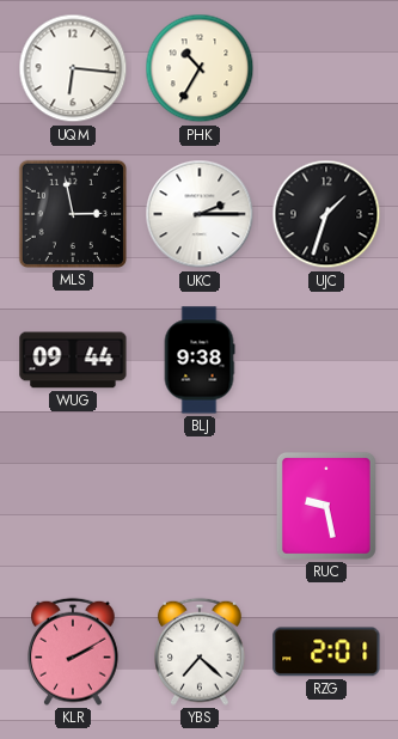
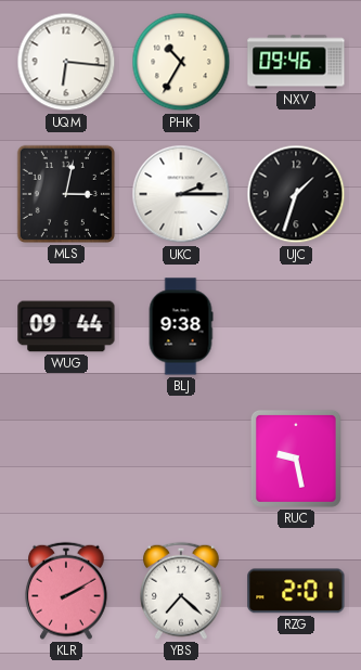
NXV: none -> 09:46 (296, 62)
MLS: 2:58 -> 3:02 (66, 194)
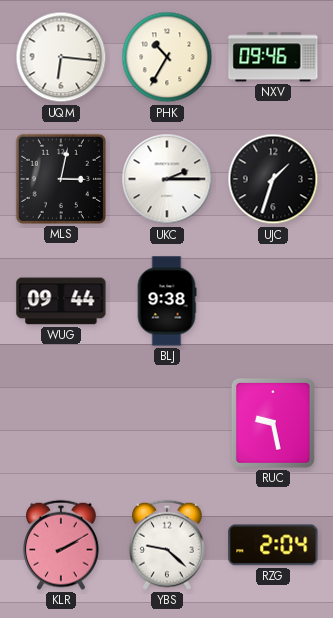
YBS: 7:22 -> 9:22 (168, 545)
RZG: 2:01 -> 2:04 (273, 545)
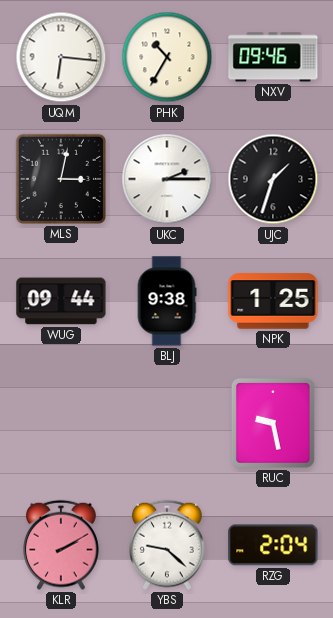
NPK: none -> 1:25 (273, 301)
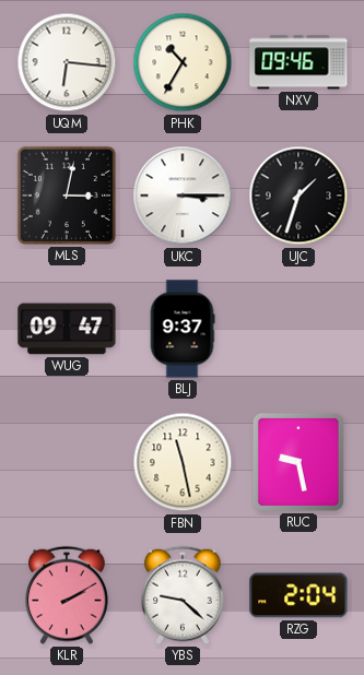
UKC: 2:15 -> 3:15 (183, 196)
WUG: 09:44 -> 09:47 (67, 329)
BLJ: 9:38 -> 9:37 (183, 329)
NPK: 1:25 -> none (273, 301)
FBN: none -> 11:28 (183, 462)
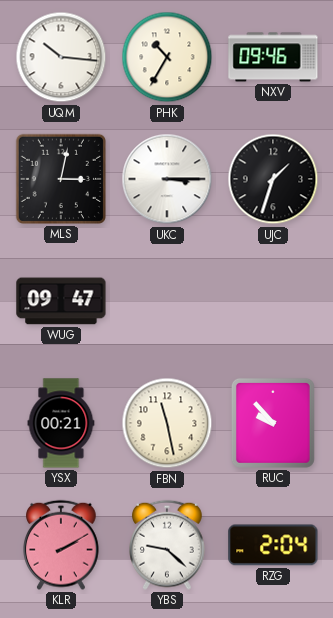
UQM: 6:16 -> 10:16 (61, 57)
BLJ: 9:37 -> none (183, 329)
YSX: none -> 00:21 (61, 423)
RUC: 9:28 -> 9:53 (273, 423)
